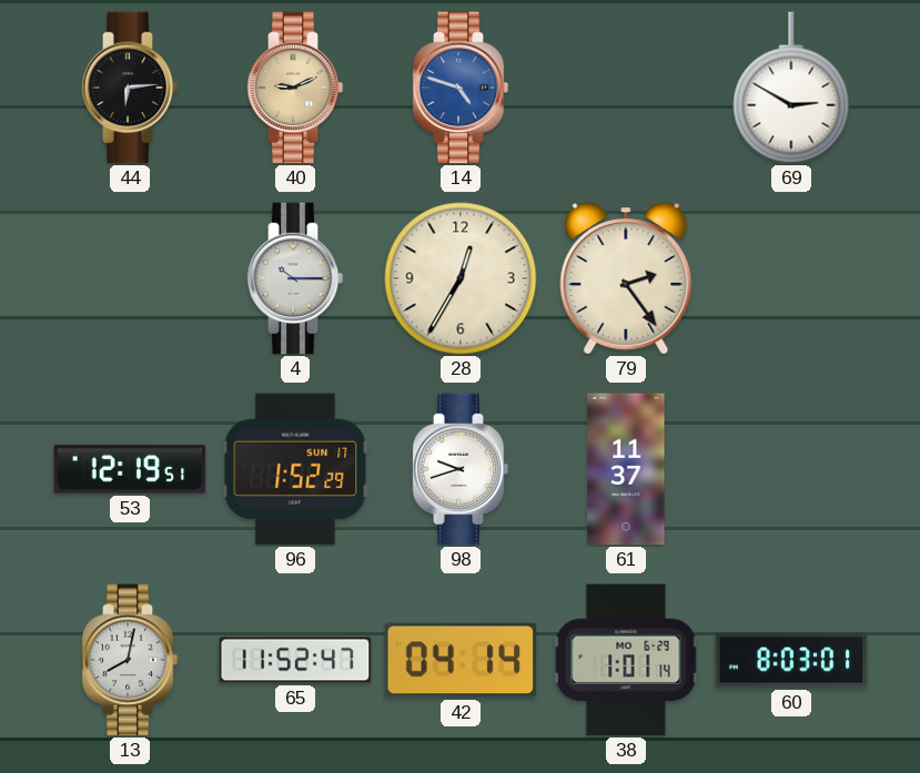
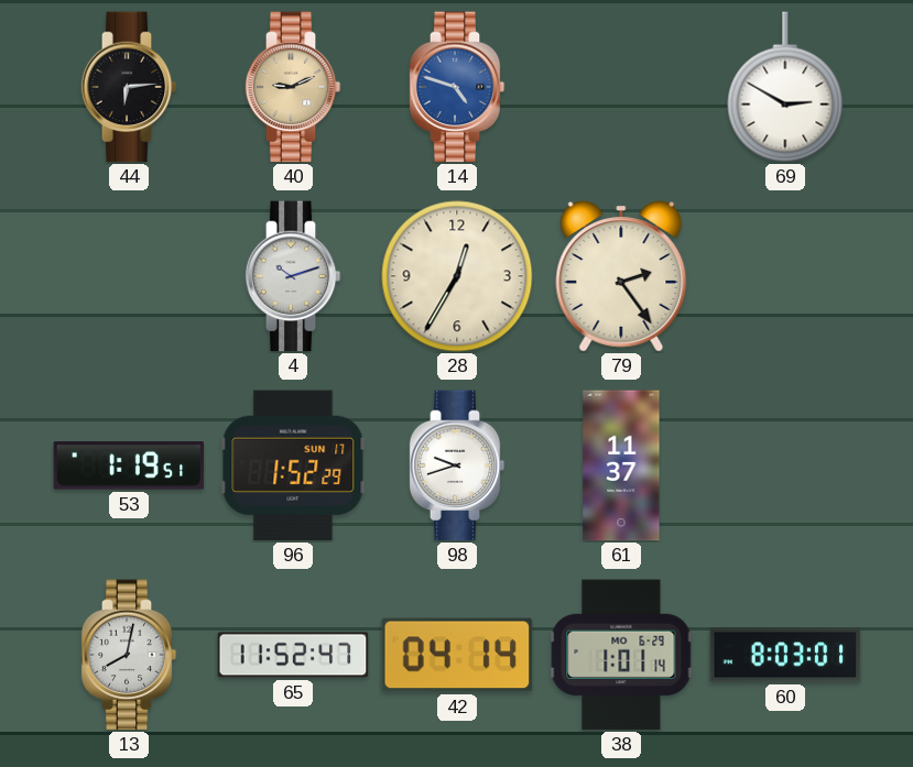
4: 10:15 -> 10:12 (293, 276)
53: 12:19 -> 1:19 (129, 465)
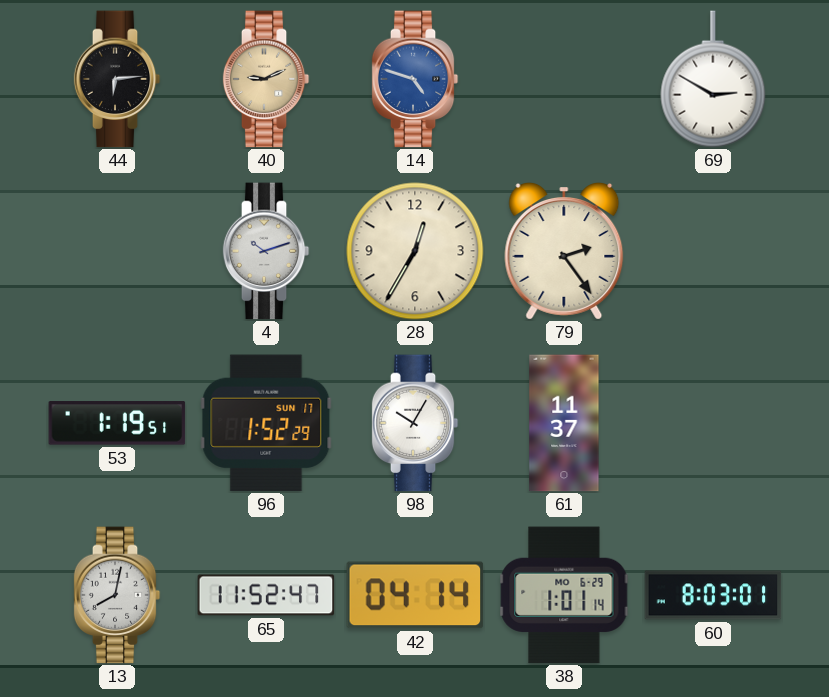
98: 9:42 -> 10:05 (415, 423)
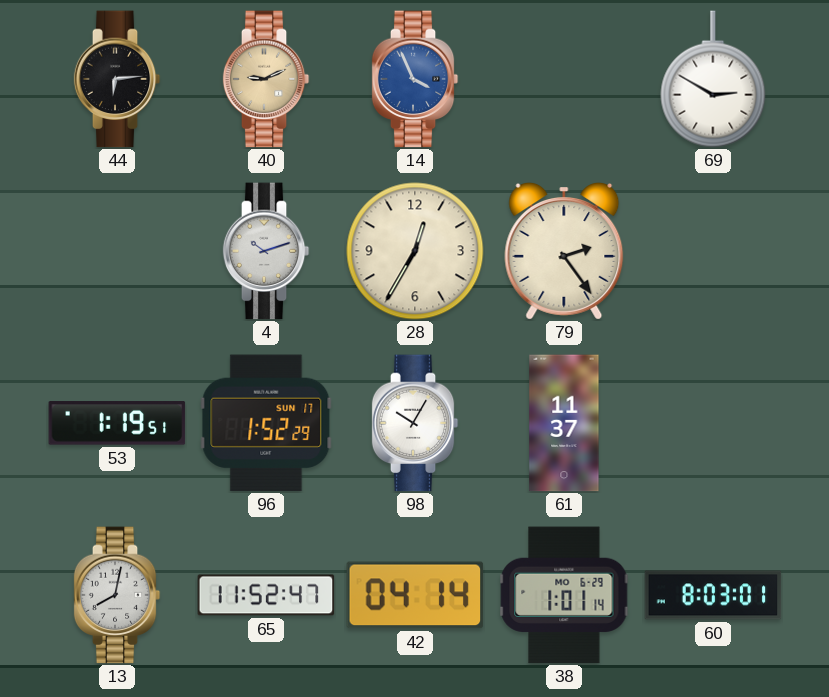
14: 4:48 -> 3:56 (415, 79)
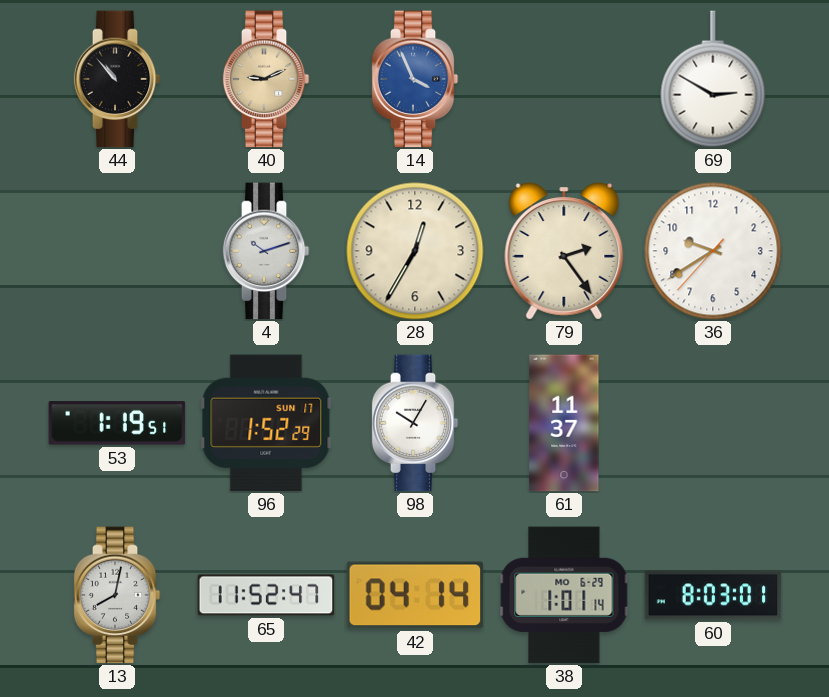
44: 6:14 -> 10:53 (117, 79)
36: none -> 9:39 (713, 251)
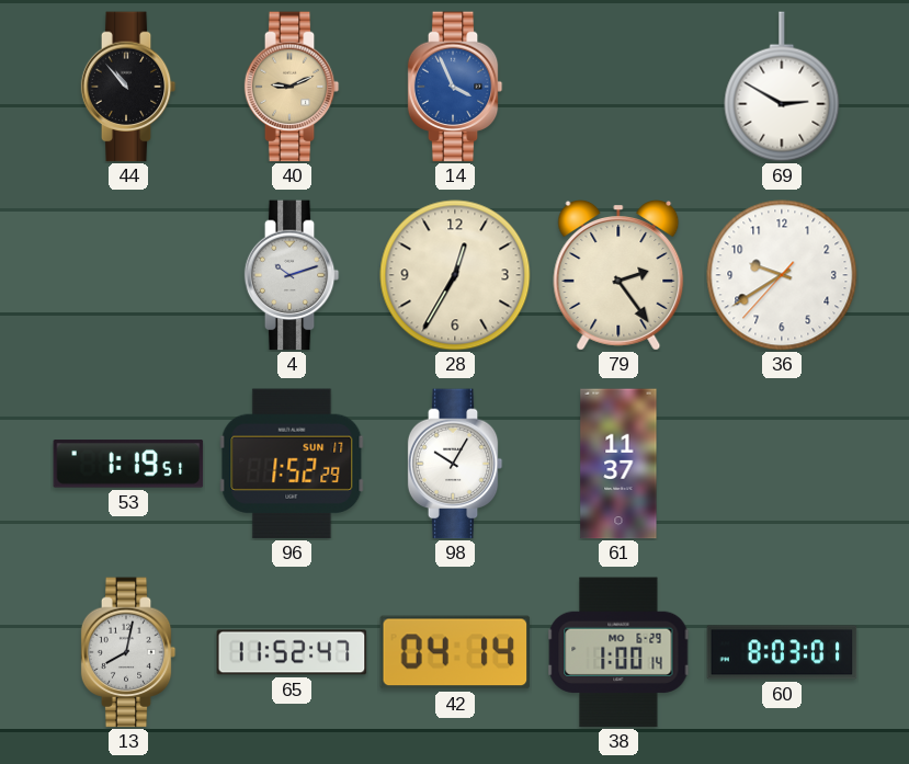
38: 1:01 -> 1:00 (618, 652)
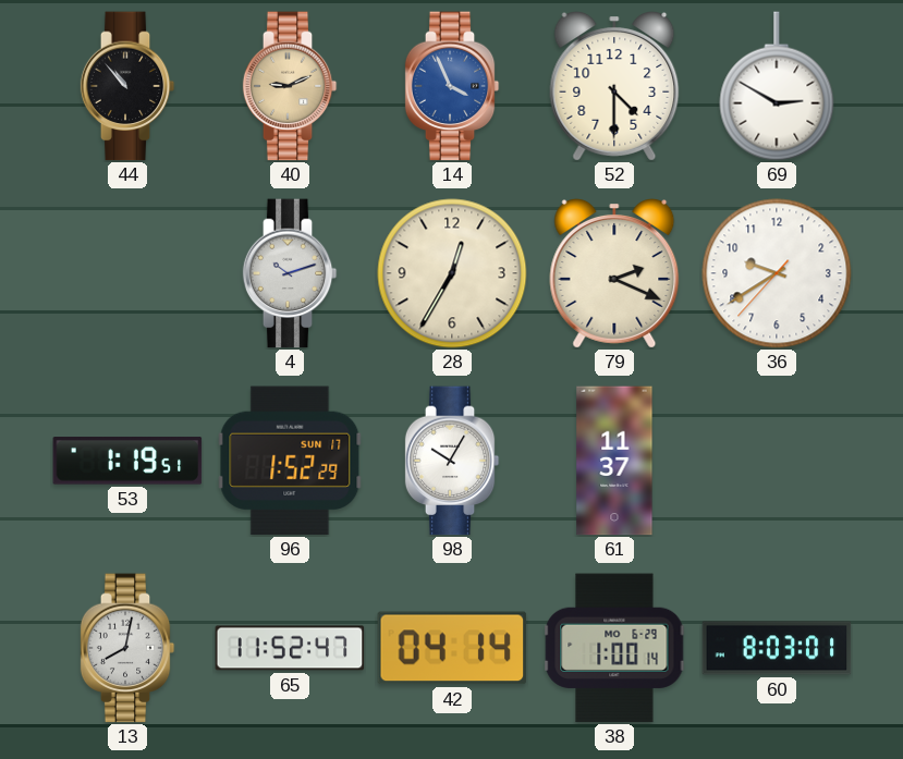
52: none -> 4:30 (614, 87)
79: 2:24 -> 2:19 (614, 274)
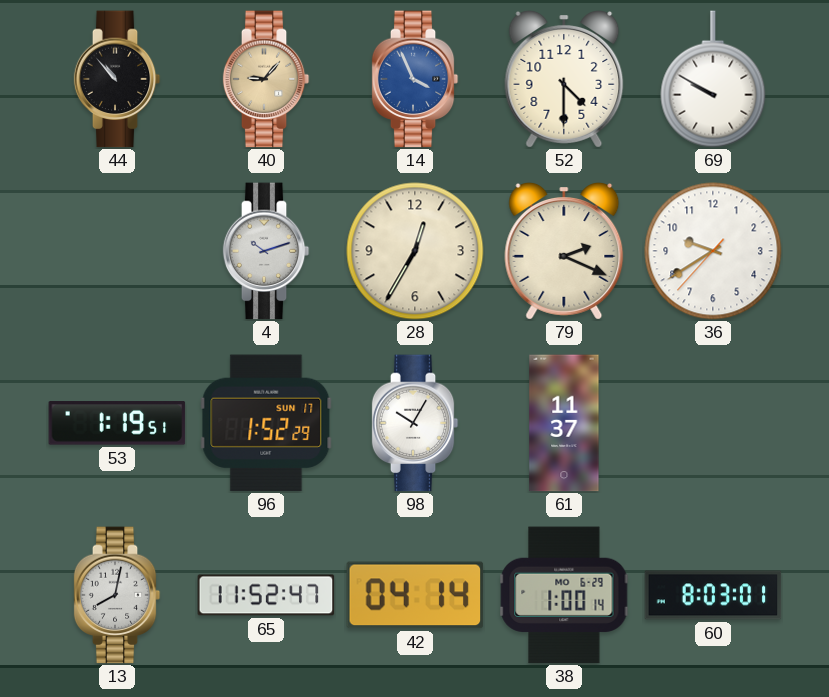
40: 9:11 -> 9:07 (266, 79)
69: 2:50 -> 9:50 (713, 79)
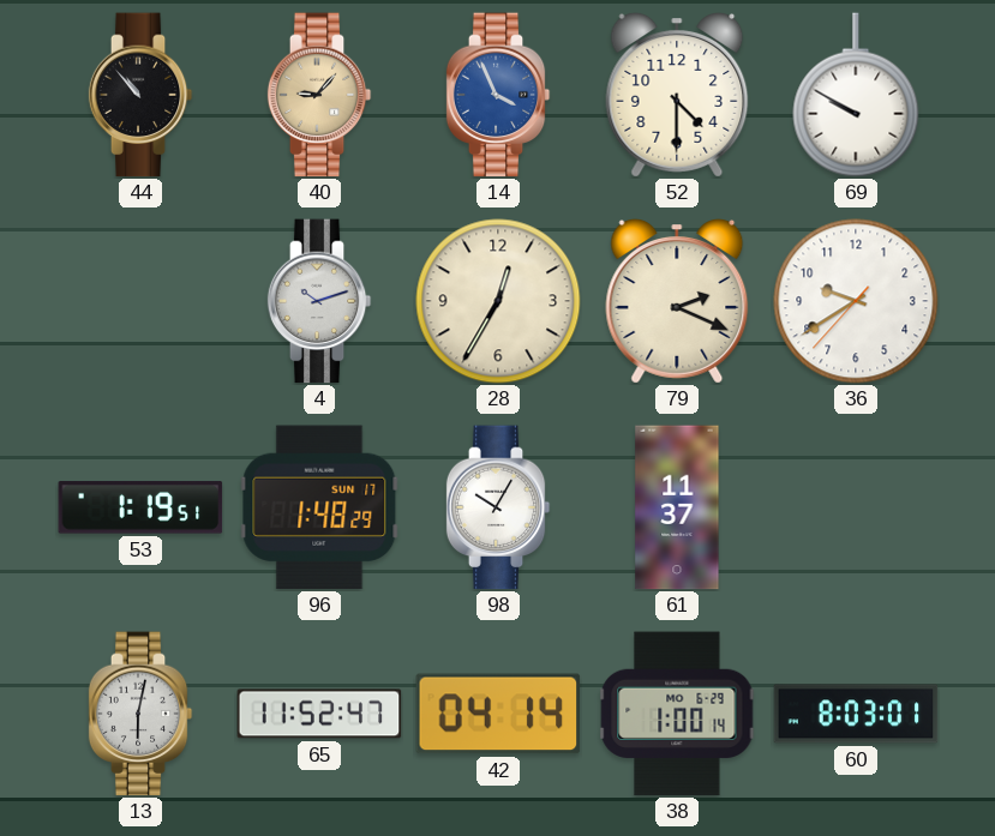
96: 1:52 -> 1:48 (319, 507)
13: 8:02 -> 6:02 (140, 714)
